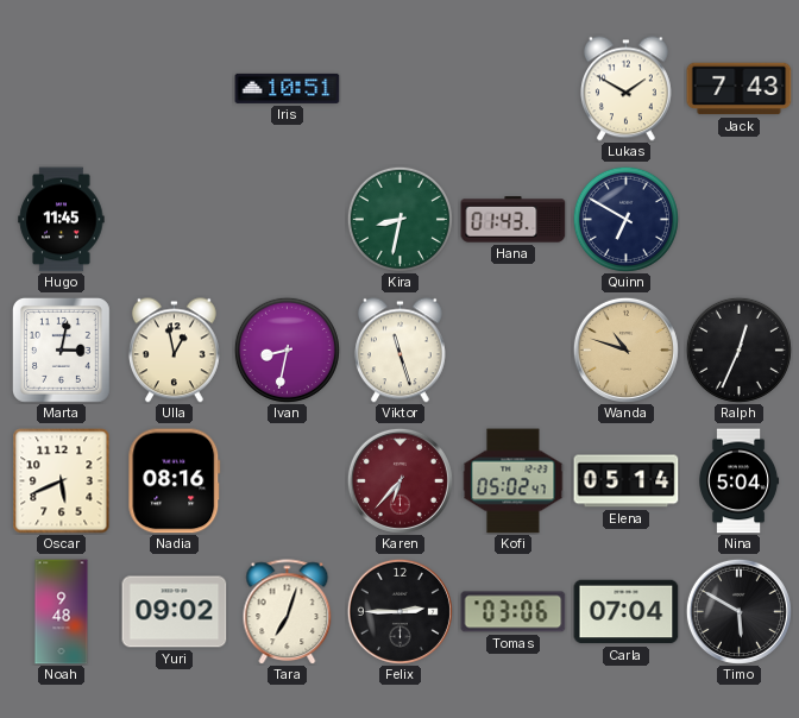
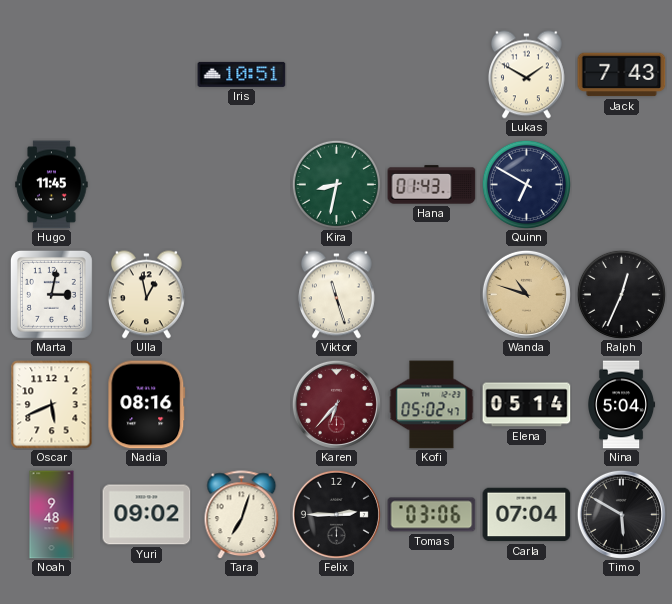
Ivan: 8:32 -> none (287, 349)
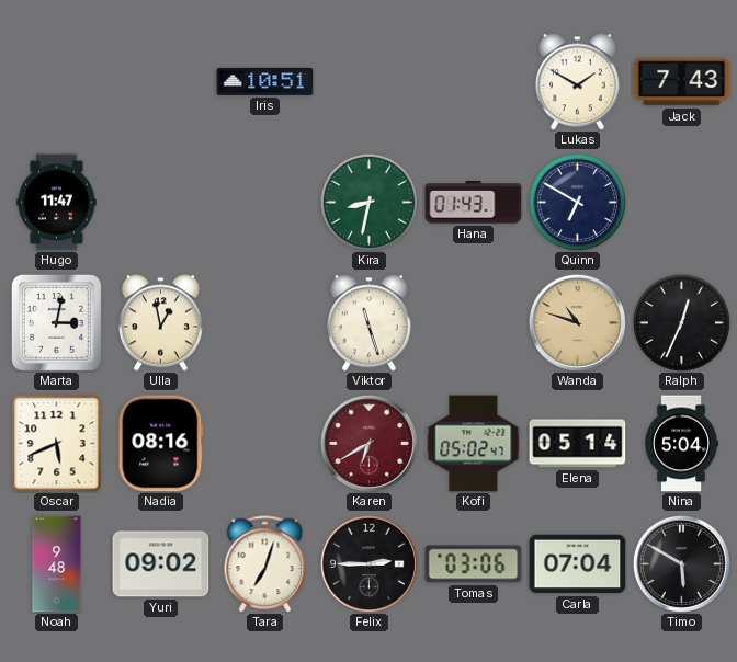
Hugo: 11:45 -> 11:47 (57, 203)
Karen: 6:37 -> 6:40 (368, 443)
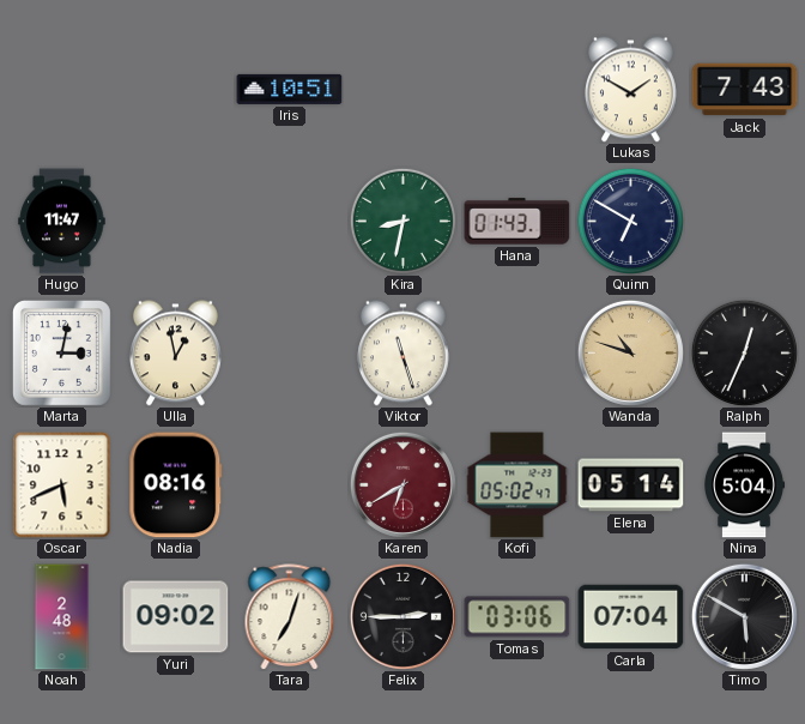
Noah: 9:48 -> 2:48 (62, 617)
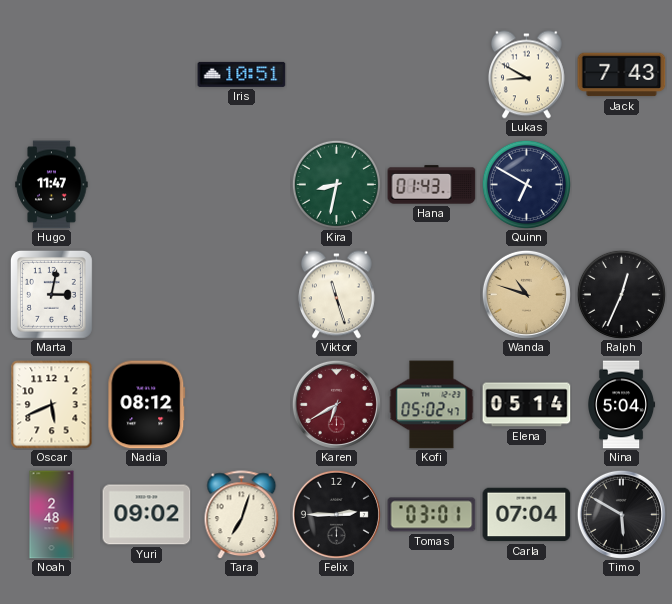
Lukas: 1:50 -> 8:50 (526, 75)
Ulla: 12:58 -> none (175, 354)
Nadia: 08:16 -> 08:12 (147, 405)
Tomas: 03:06 -> 03:01 (432, 515)
